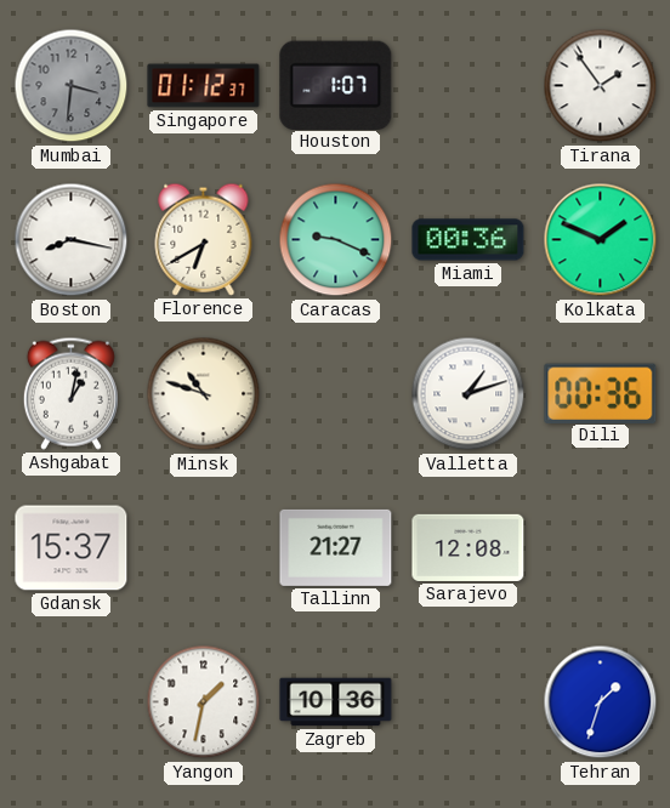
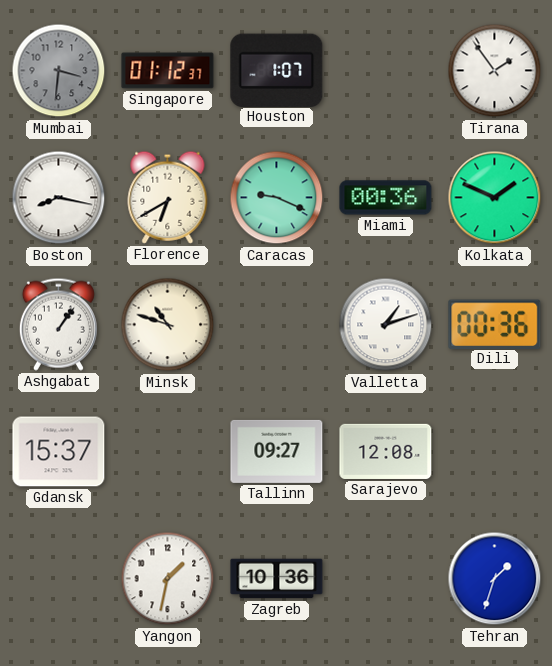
Ashgabat: 1:02 -> 1:06 (58, 324)
Tallinn: 21:27 -> 09:27 (277, 451)
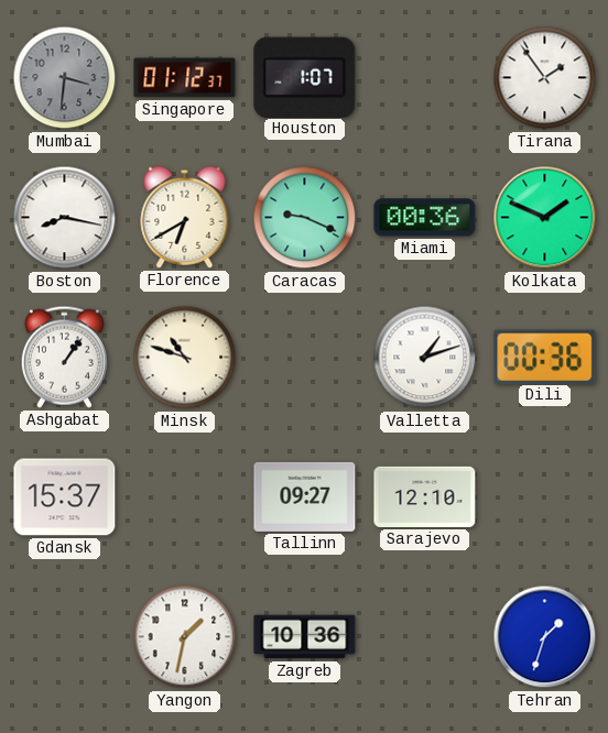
Sarajevo: 12:08 -> 12:10 (425, 496)
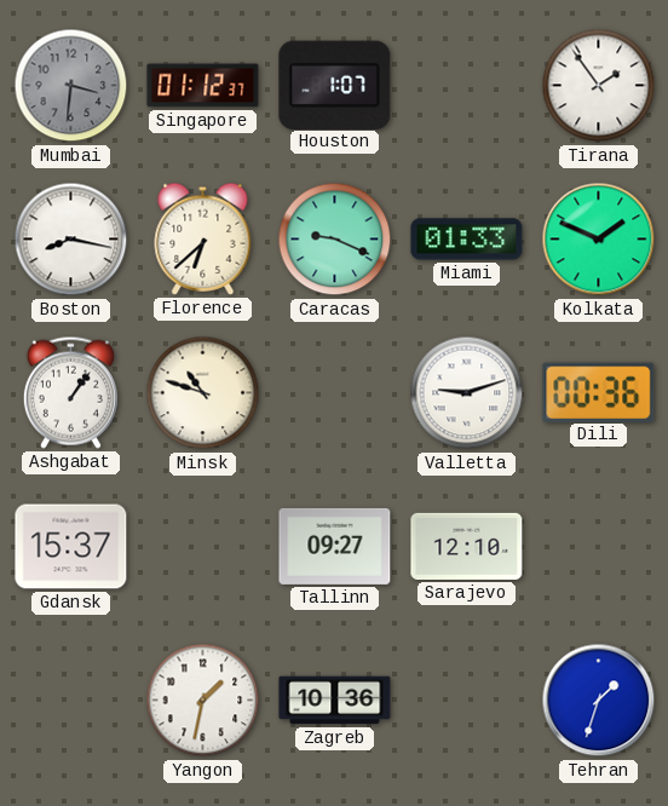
Florence: 6:40 -> 6:38 (203, 238)
Miami: 00:36 -> 01:33 (467, 240)
Valletta: 1:12 -> 9:12 (467, 393)
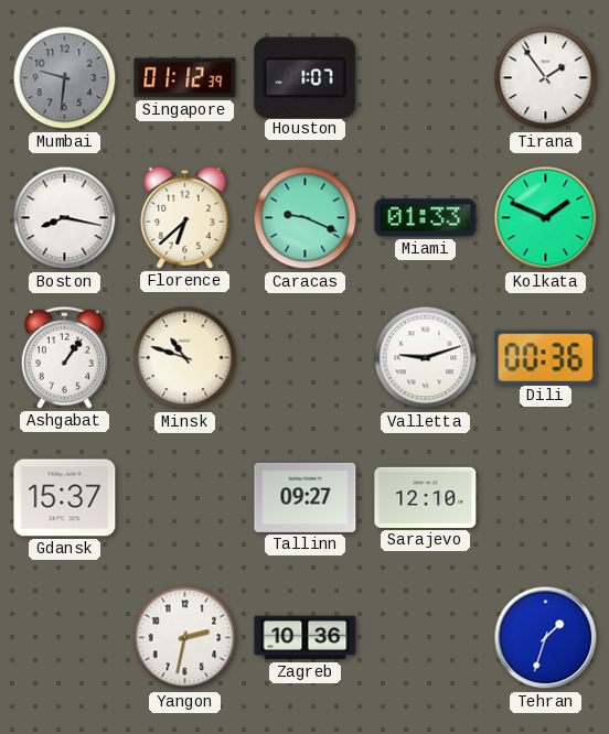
Mumbai: 3:31 -> 9:31 (65, 78)
Singapore: 01:12:37 -> 01:12:39 (185, 78)
Yangon: 1:32 -> 2:32 (185, 638)
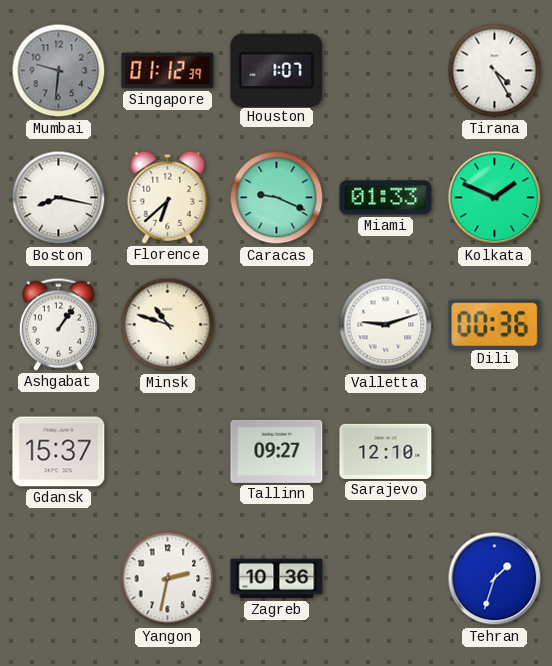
Tirana: 1:54 -> 4:25 (495, 71)
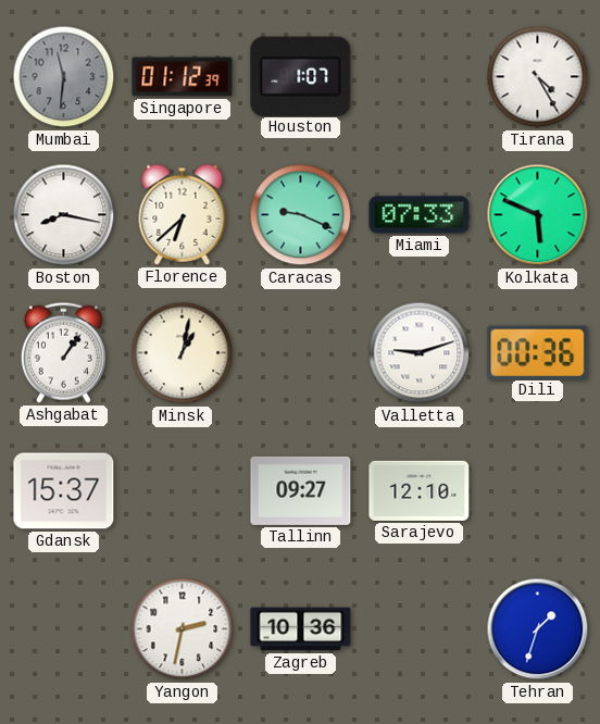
Mumbai: 9:31 -> 11:31 (64, 77)
Miami: 01:33 -> 07:33 (420, 215)
Kolkata: 1:49 -> 5:49 (538, 215)
Minsk: 10:48 -> 1:02 (183, 353)
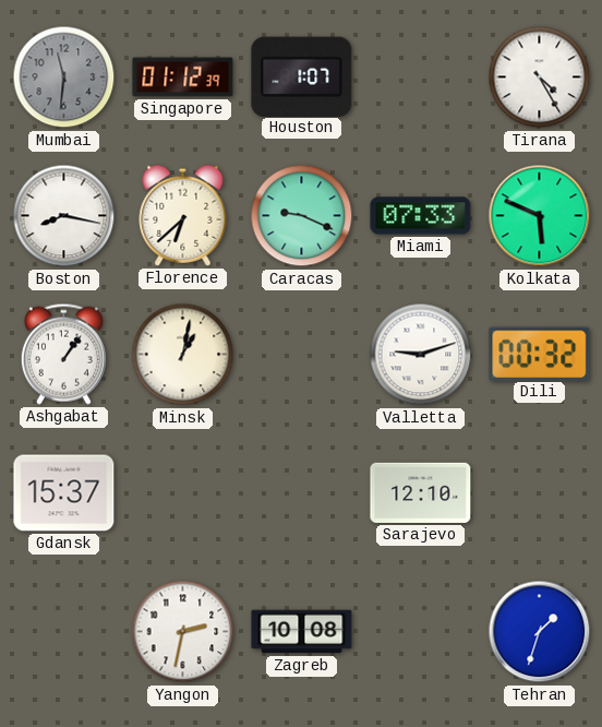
Dili: 00:36 -> 00:32 (540, 354)
Tallinn: 09:27 -> none (301, 490)
Zagreb: 10:36 -> 10:08 (302, 632)
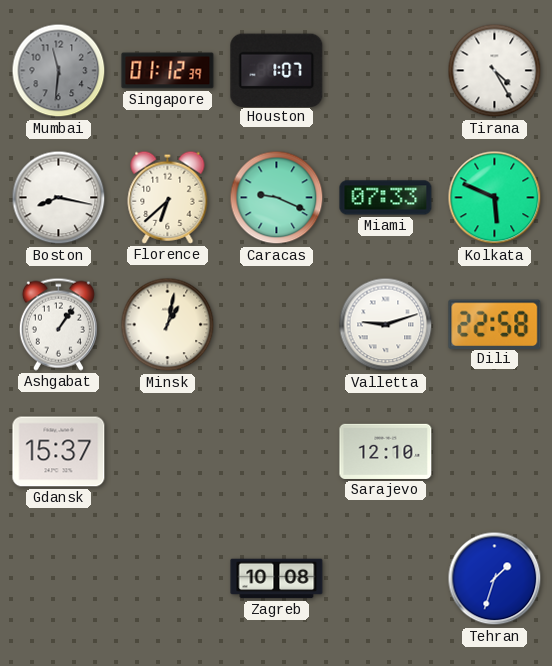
Dili: 00:32 -> 22:58 (495, 324)
Yangon: 2:32 -> none (183, 632)
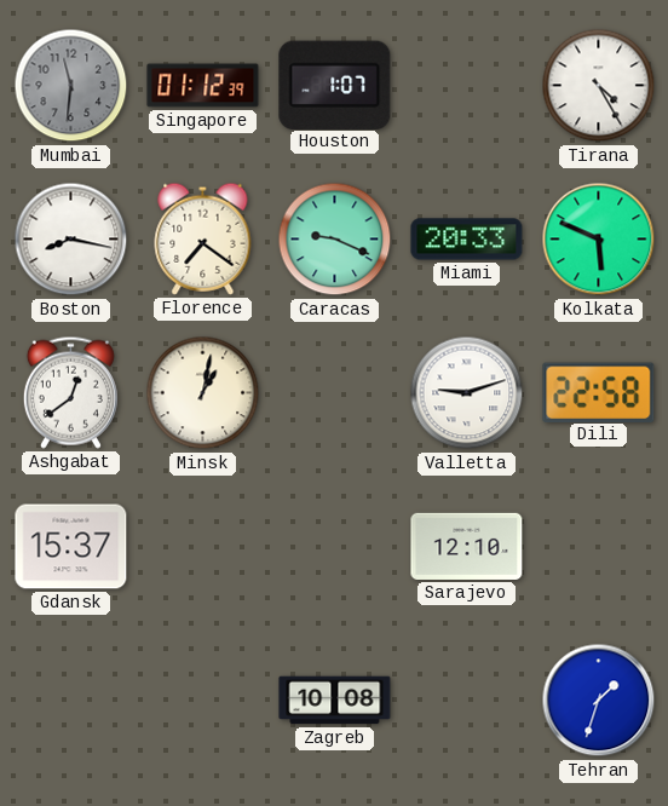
Florence: 6:38 -> 7:21 (203, 238)
Miami: 07:33 -> 20:33 (467, 240)
Ashgabat: 1:06 -> 12:39 (70, 392)
